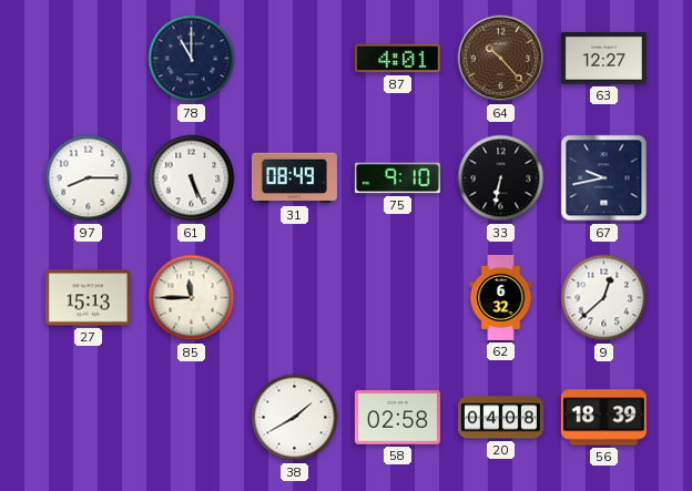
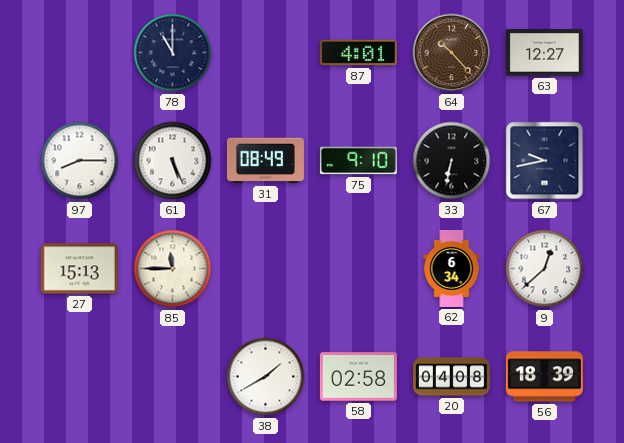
62: 6:32 -> 6:34 (452, 268)
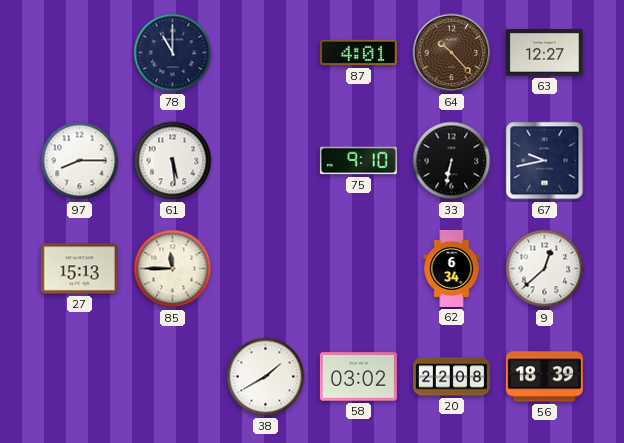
61: 5:26 -> 5:29 (173, 161)
31: 08:49 -> none (265, 161)
58: 02:58 -> 03:02 (358, 377)
20: 04:08 -> 22:08 (451, 377)
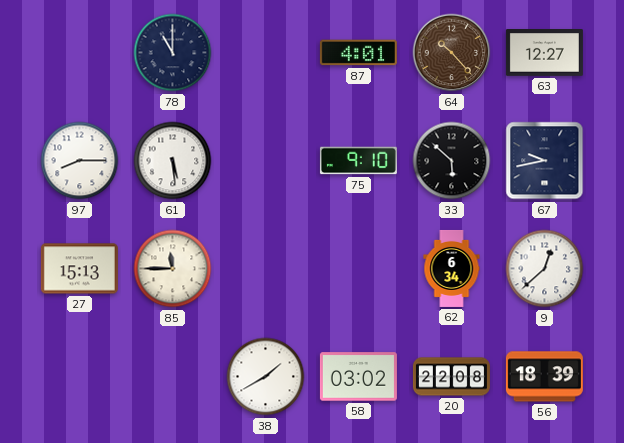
33: 6:32 -> 5:52 (452, 161)
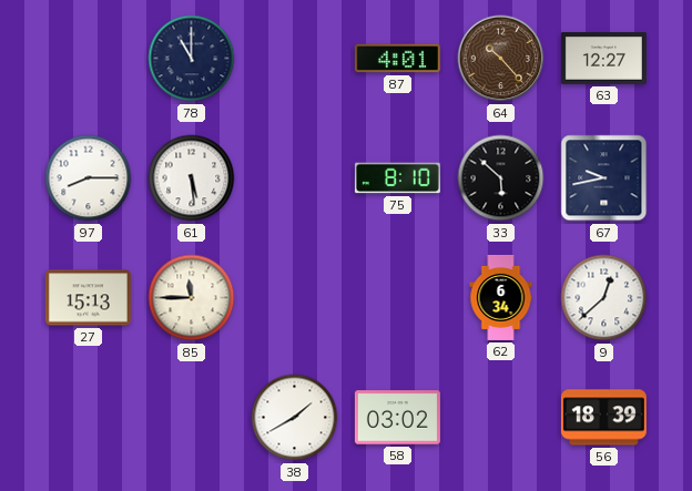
75: 9:10 -> 8:10 (397, 178)
20: 22:08 -> none (451, 377)
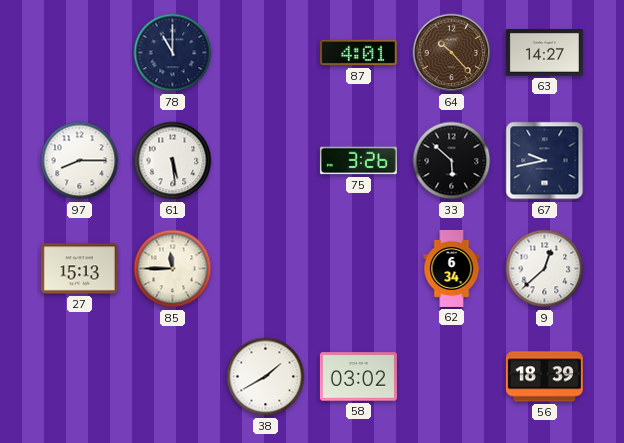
63: 12:27 -> 14:27 (544, 53)
75: 8:10 -> 3:26 (358, 161)
